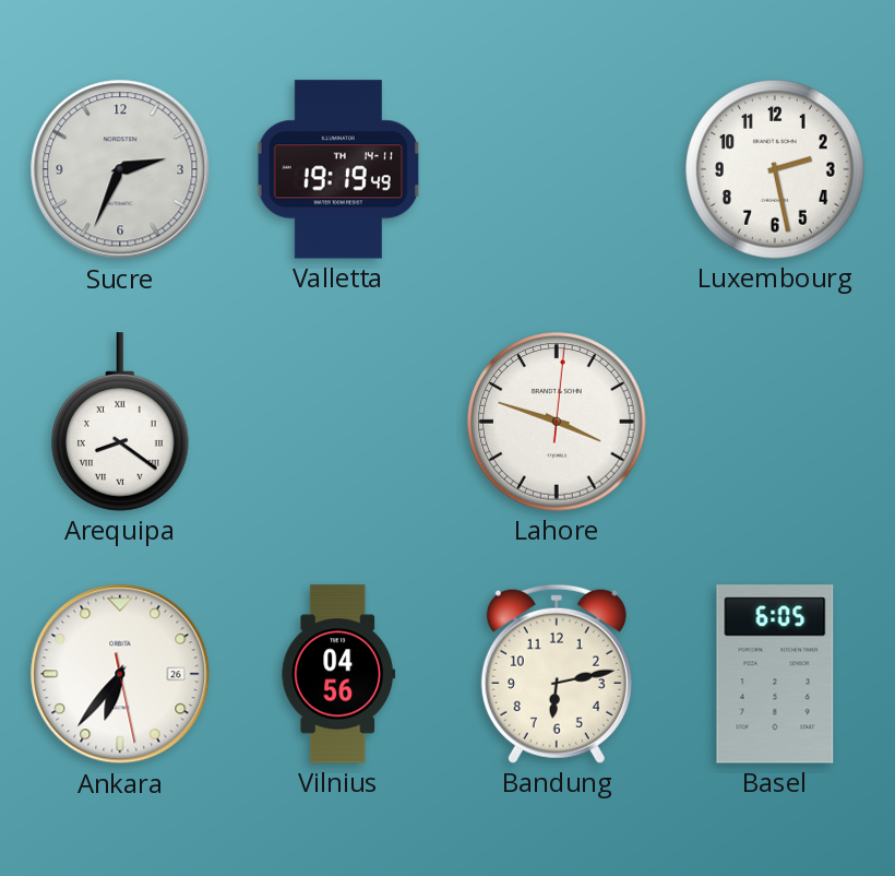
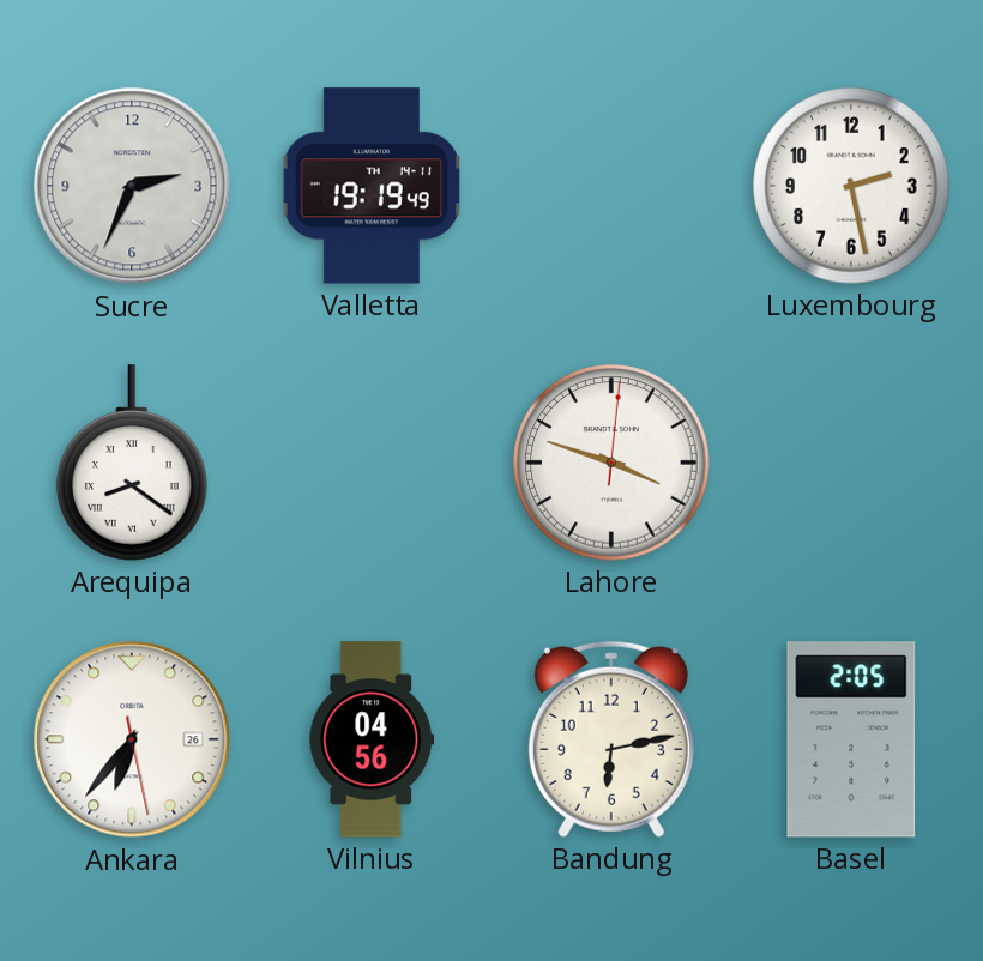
Basel: 6:05 -> 2:05 (851, 739)
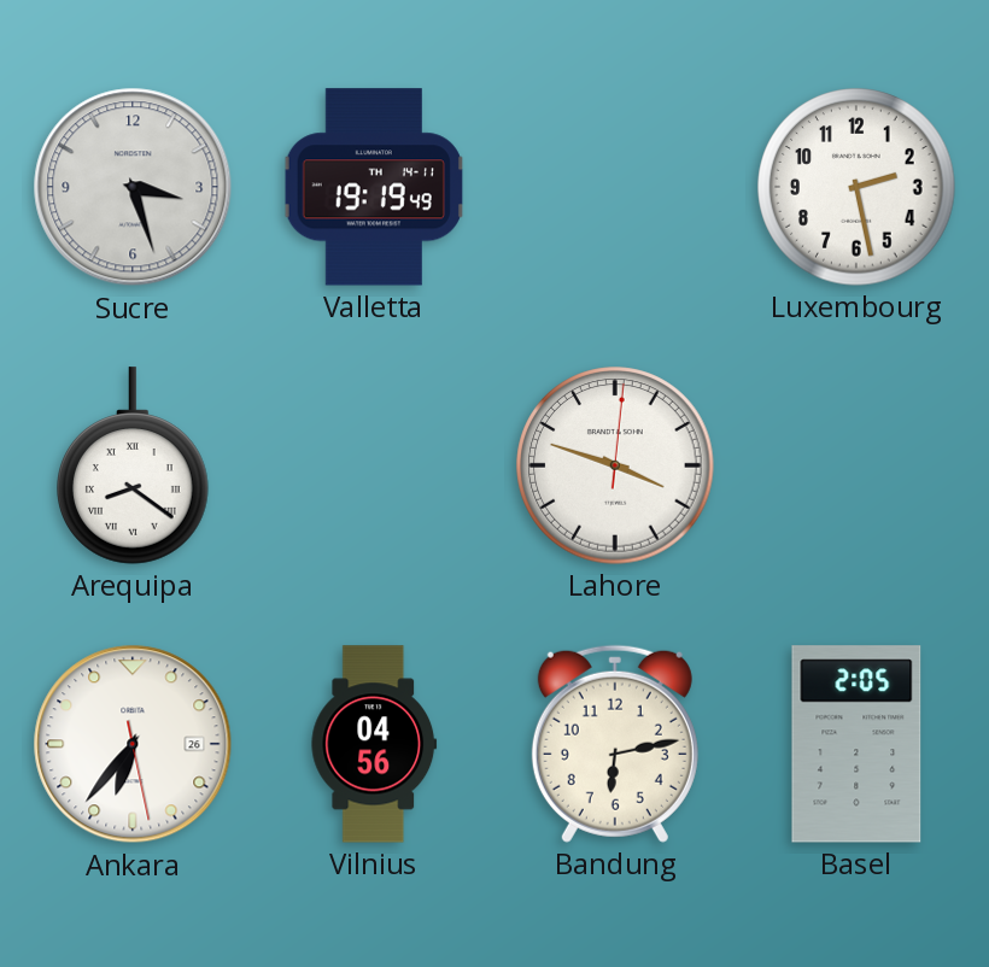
Sucre: 2:34 -> 3:27 (133, 187)
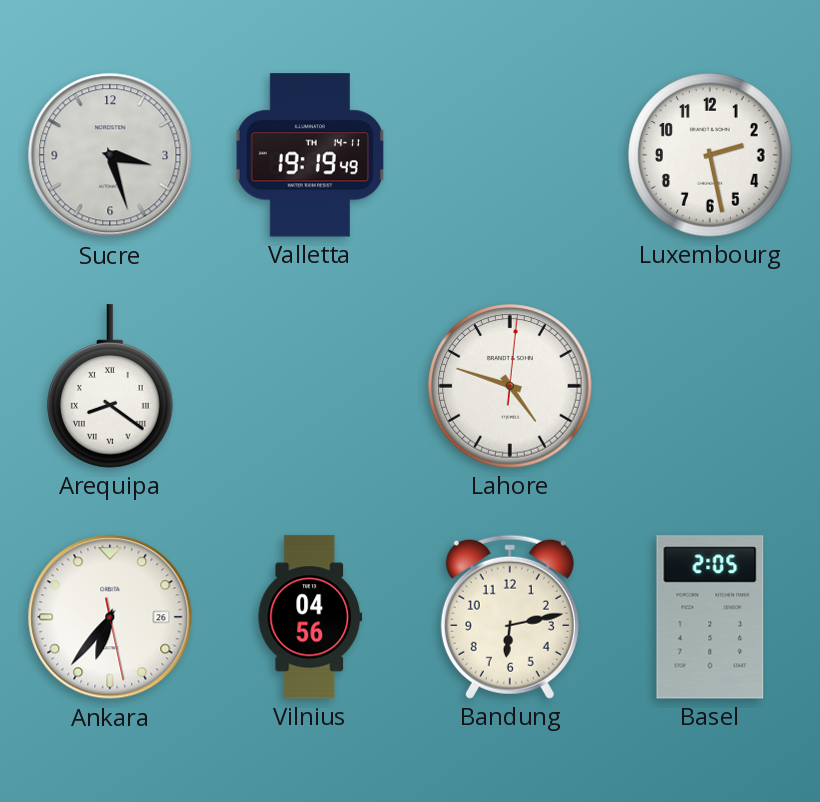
Lahore: 3:48 -> 4:48 (510, 386)
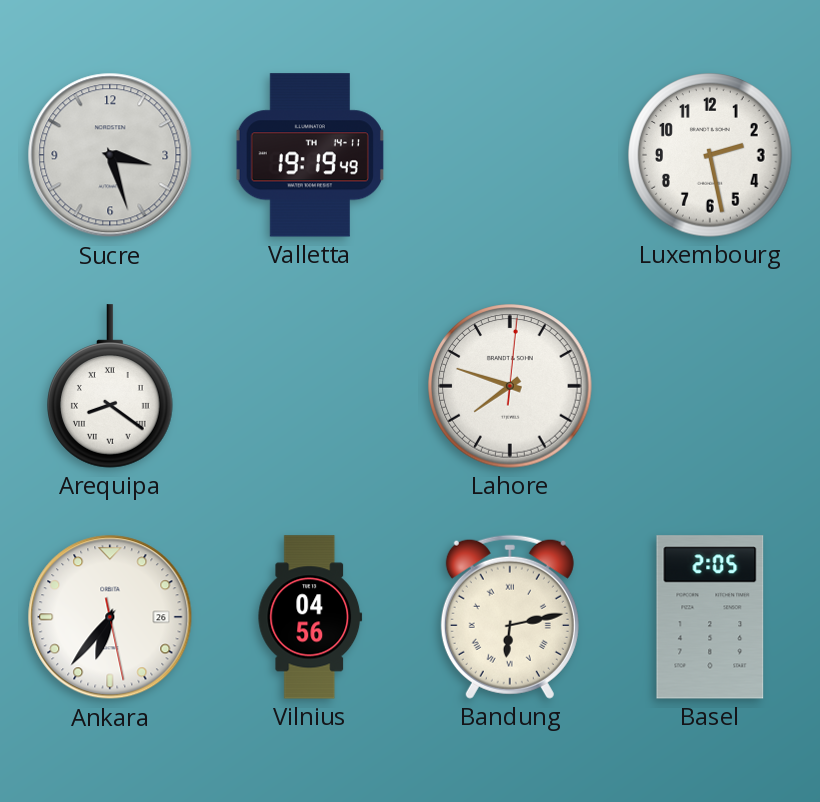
Lahore: 4:48 -> 7:48 (510, 386)
Bandung numerals: Arabic -> Roman (510, 617)
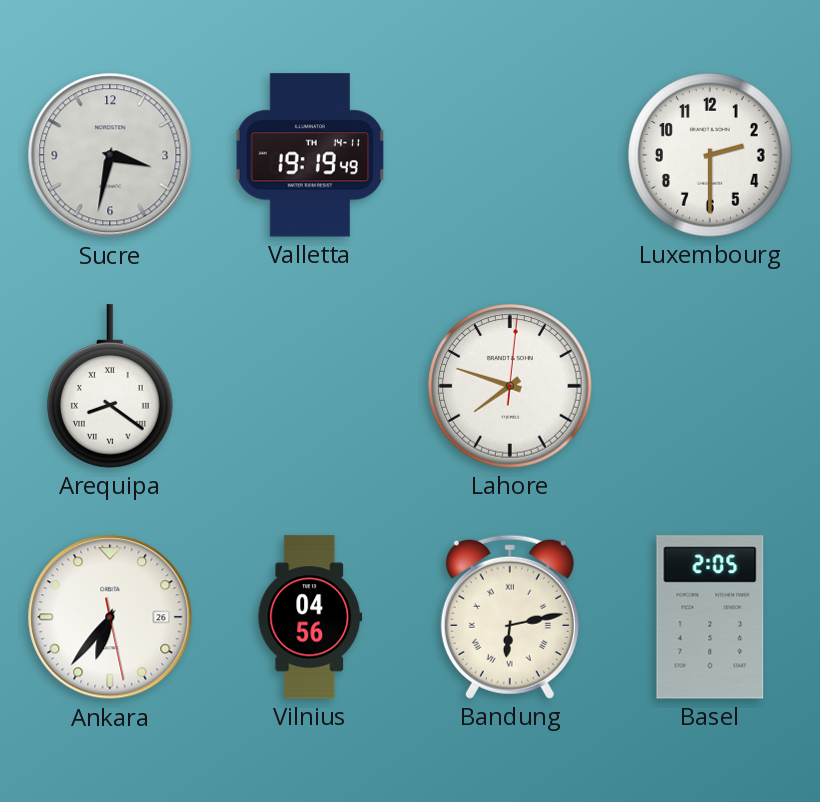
Sucre: 3:27 -> 3:32 (110, 155)
Luxembourg: 2:28 -> 2:30 (710, 155)
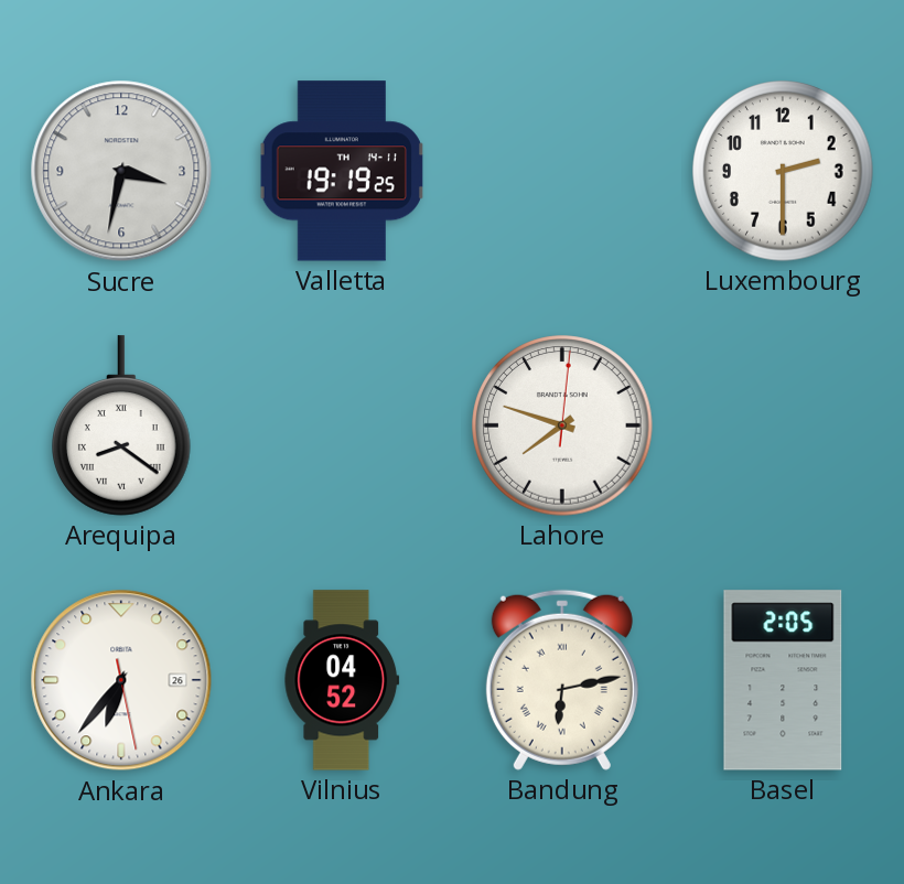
Valletta: 19:19:49 -> 19:19:25 (342, 171)
Vilnius: 04:56 -> 04:52 (342, 680)
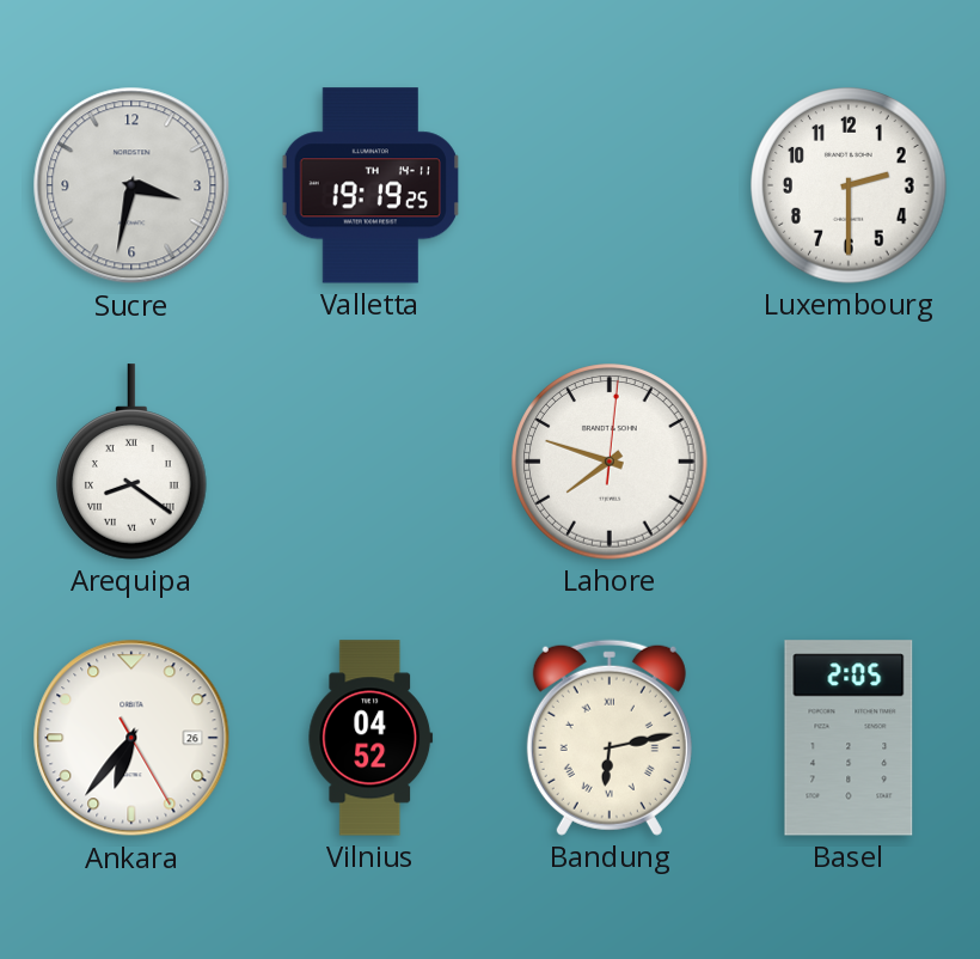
Ankara: 6:36:28 -> 6:36:25 (131, 738)
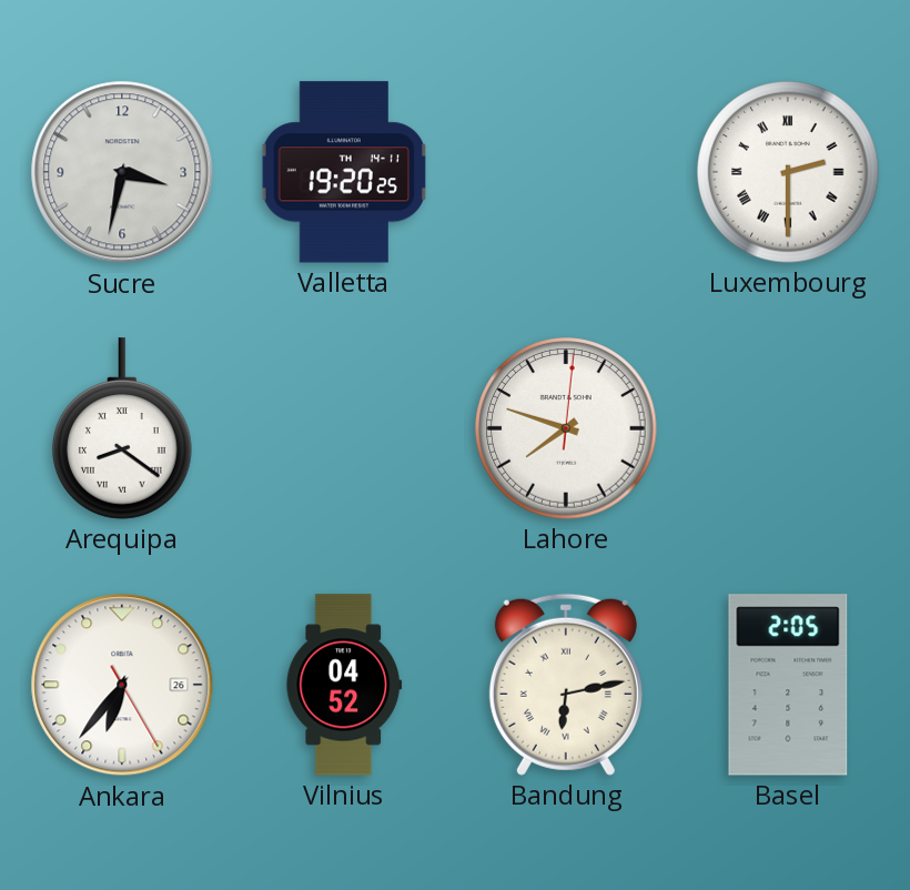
Valletta: 19:19 -> 19:20 (344, 172)
Luxembourg numerals: Arabic -> Roman (788, 172)
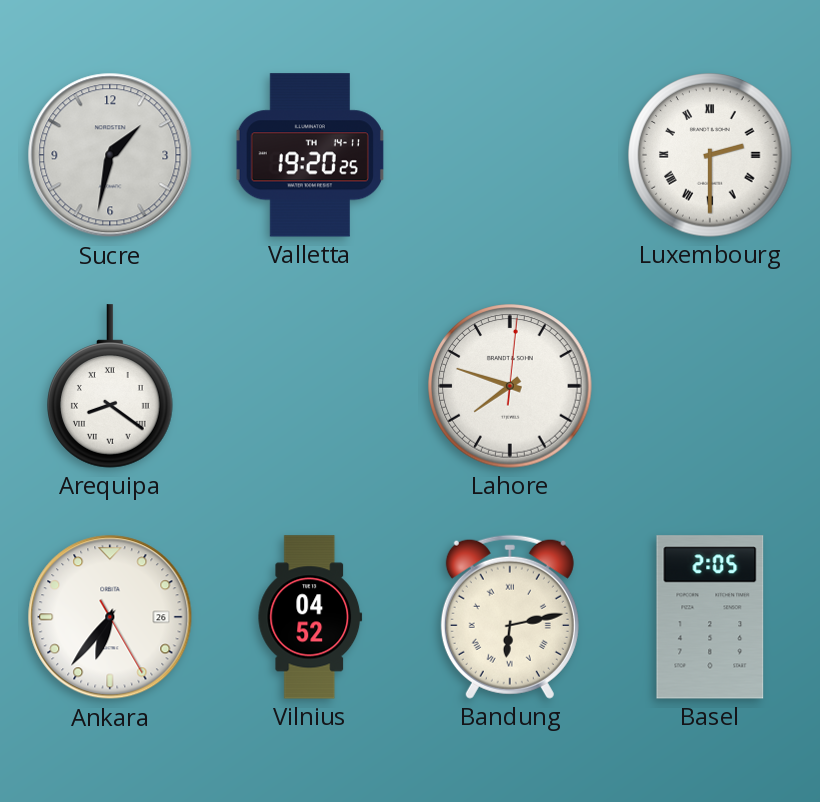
Sucre: 3:32 -> 1:32 (110, 155)
